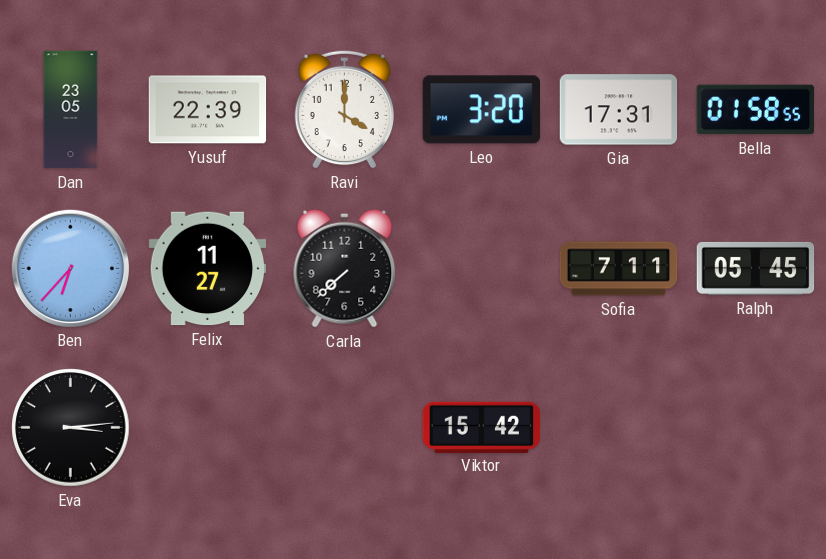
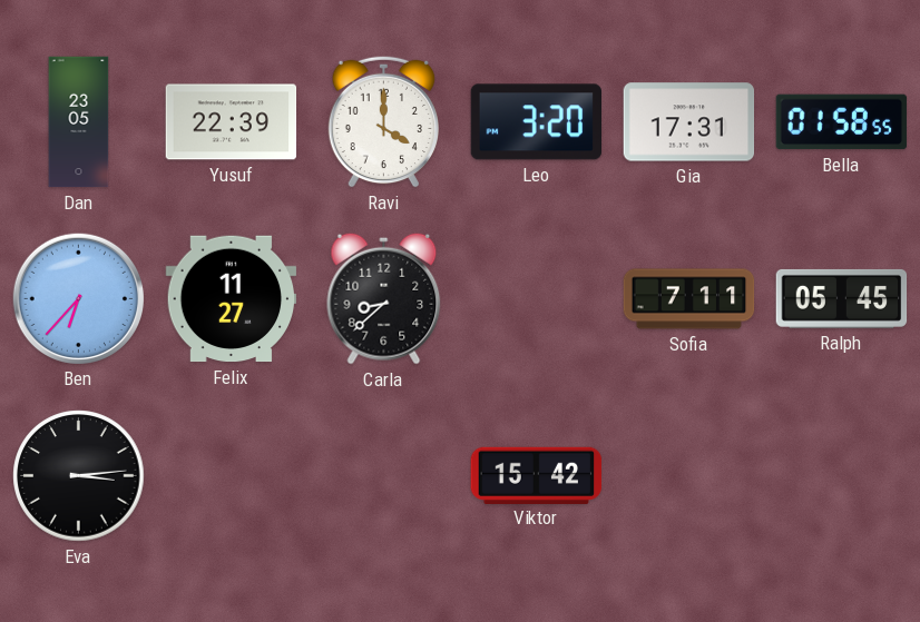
Carla: 7:38 -> 8:38 (384, 298)
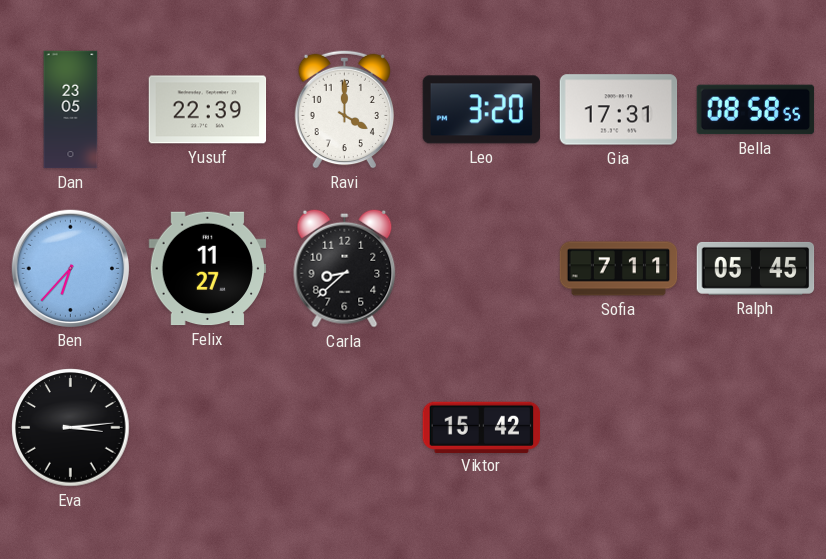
Bella: 01:58 -> 08:58 (756, 110)
